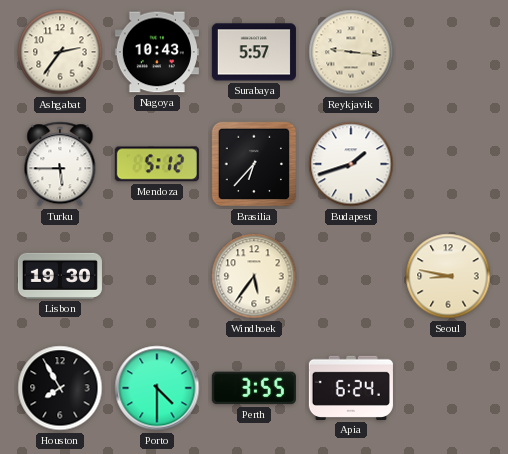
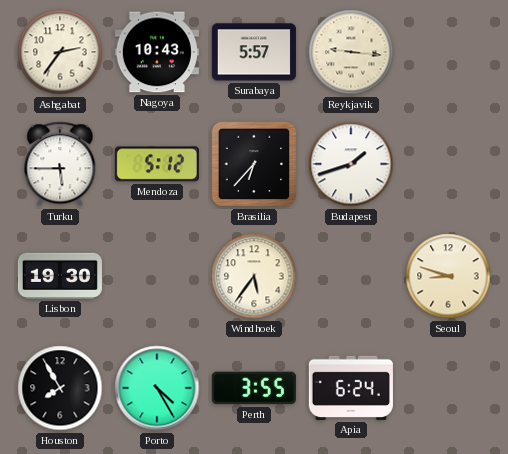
Seoul: 8:47 -> 8:48 (448, 276)
Porto: 4:30 -> 4:25 (157, 388)
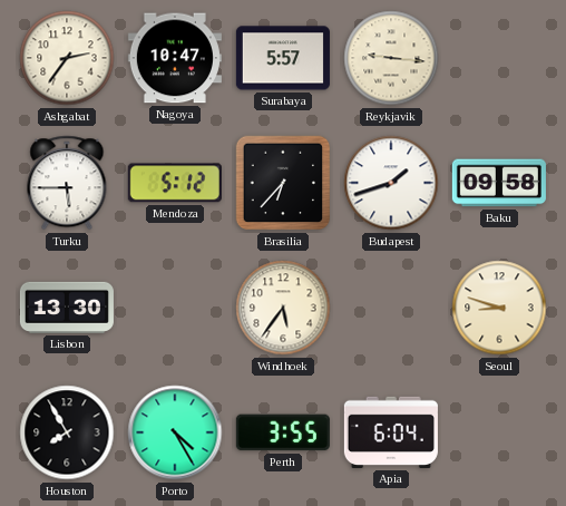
Nagoya: 10:43 -> 10:47 (175, 58)
Baku: none -> 09:58 (499, 183)
Lisbon: 19:30 -> 13:30 (67, 308)
Apia: 6:24 -> 6:04 (391, 432)
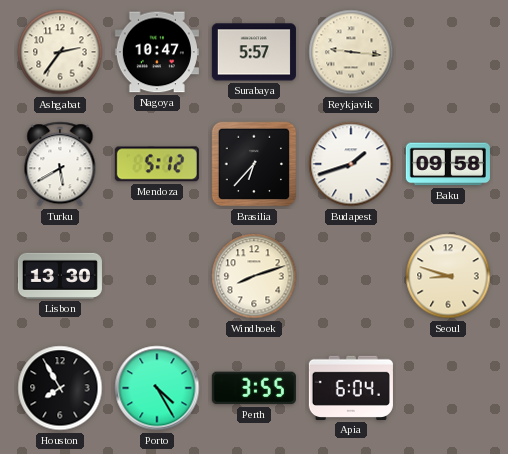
Turku: 5:45 -> 5:40 (60, 164)
Windhoek: 5:36 -> 8:12 (254, 276)
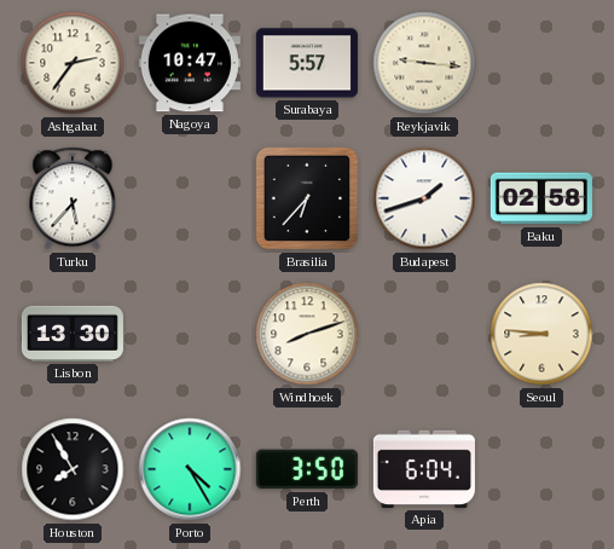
Turku: 5:40 -> 5:37 (73, 198)
Mendoza: 5:12 -> none (157, 164)
Baku: 09:58 -> 02:58 (541, 198)
Seoul: 8:48 -> 8:46 (541, 334)
Perth: 3:55 -> 3:50 (307, 469)
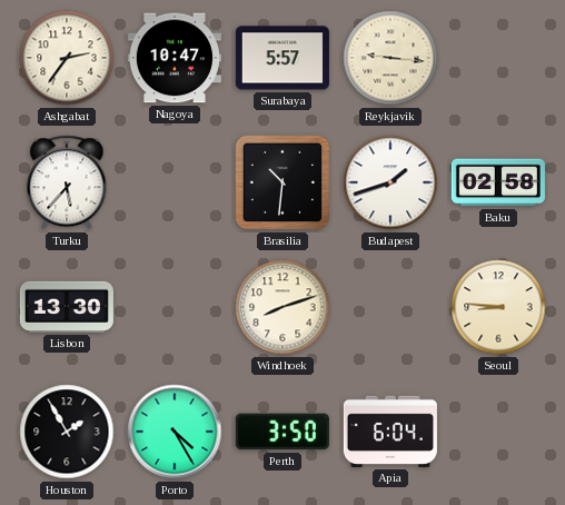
Brasilia: 6:37 -> 10:31 (282, 182)
Houston: 7:55 -> 1:55 (67, 432)
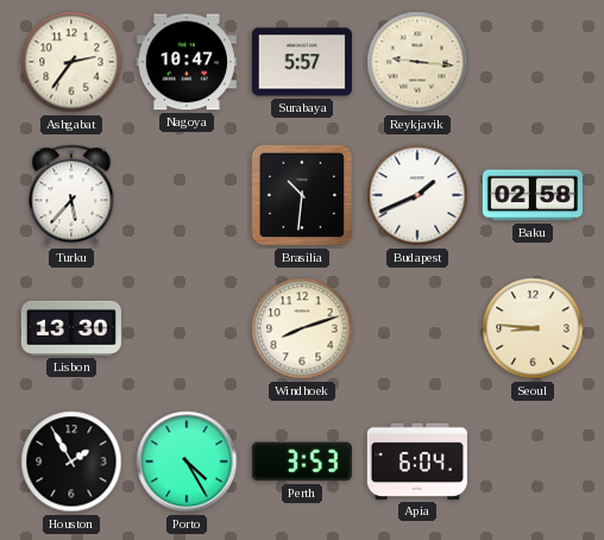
Budapest: 1:42 -> 1:41 (417, 195)
Perth: 3:50 -> 3:53 (302, 461)
